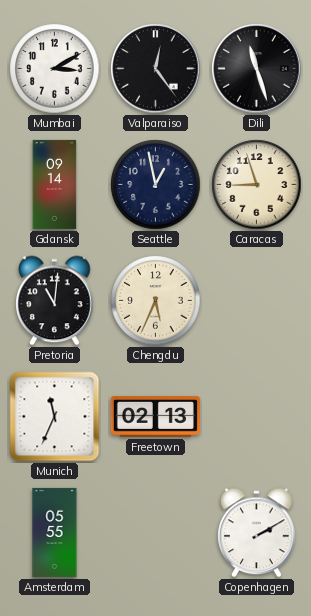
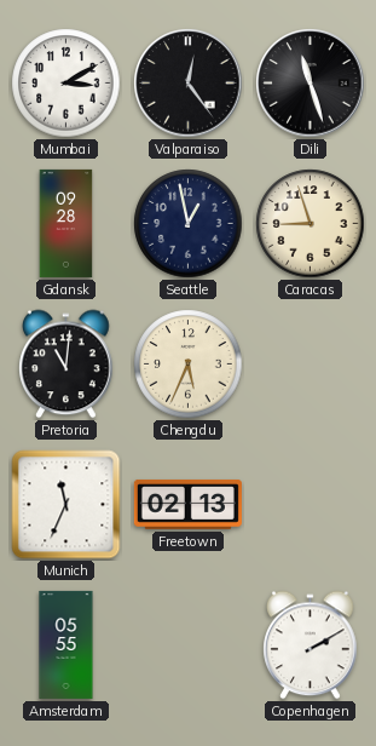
Gdansk: 09:14 -> 09:28 (66, 223)
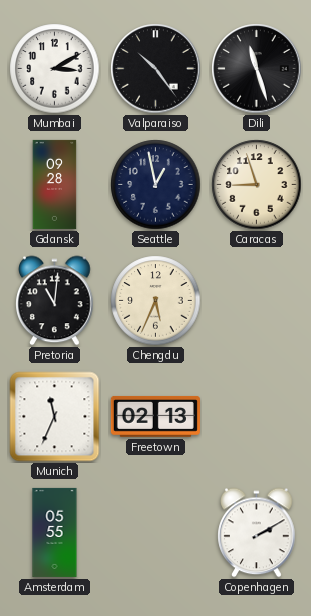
Valparaiso: 12:24 -> 10:24 (156, 69)
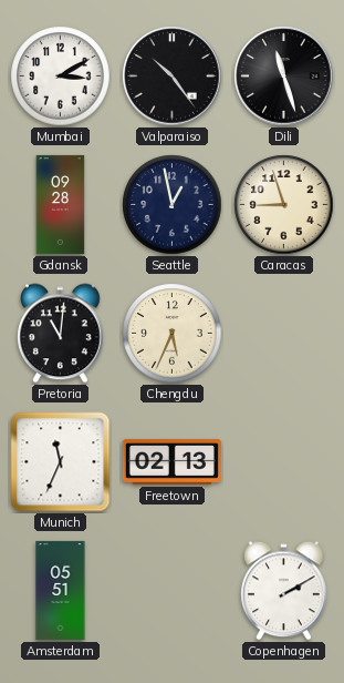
Amsterdam: 05:55 -> 05:51 (61, 590)
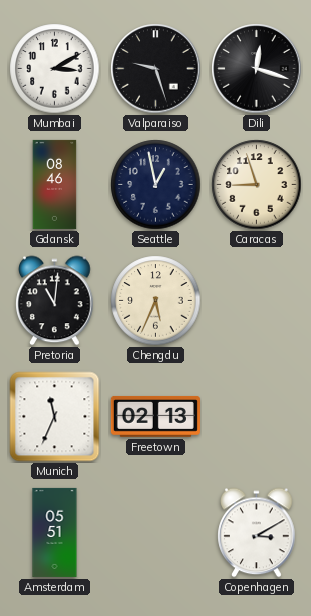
Valparaiso: 10:24 -> 9:27 (156, 69)
Dili: 11:27 -> 12:18 (257, 69)
Gdansk: 09:28 -> 08:46 (55, 184)
Copenhagen: 2:10 -> 3:10 (257, 533)
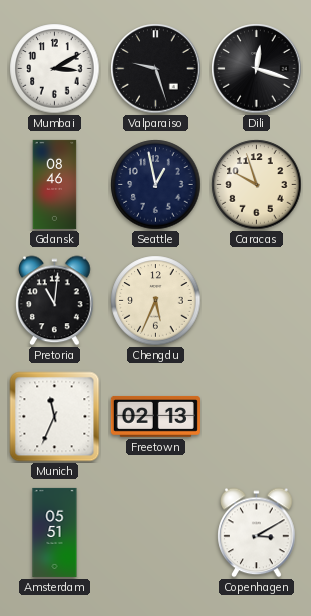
Caracas: 8:57 -> 9:57 (257, 185)
